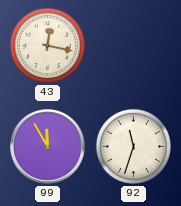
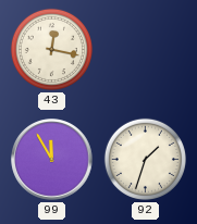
92: 11:33 -> 1:33 (145, 159)
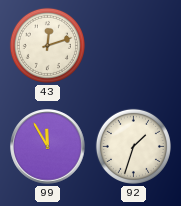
43: 12:17 -> 12:12 (47, 45)
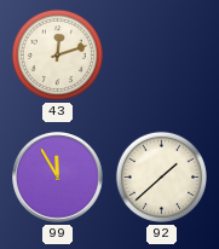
92: 1:33 -> 1:38 (161, 176)
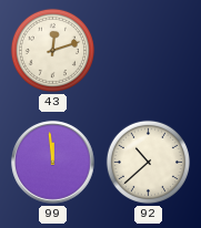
99: 11:55 -> 11:59 (53, 163)
92: 1:38 -> 10:38 (148, 162)
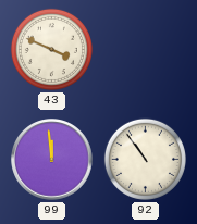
43: 12:12 -> 3:49 (51, 49)
92: 10:38 -> 10:54 (145, 159)
